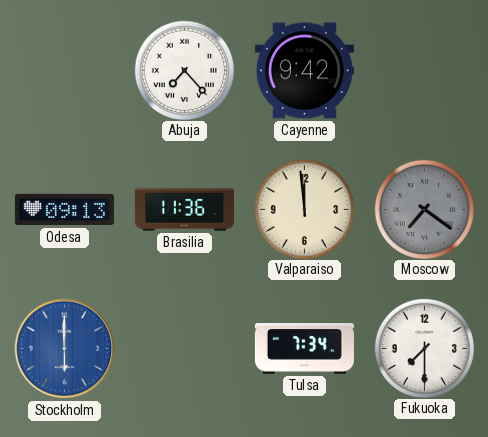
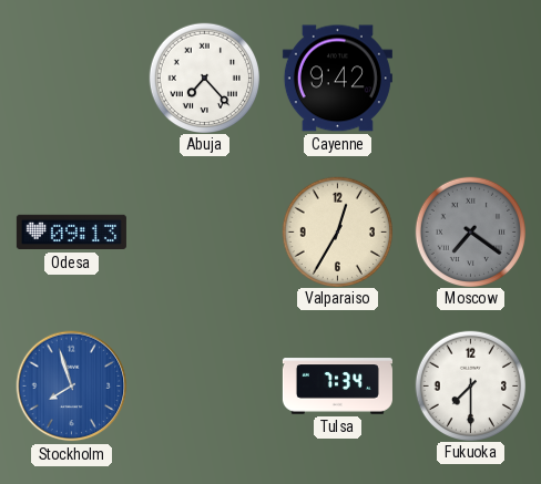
Brasilia: 11:36 -> none (184, 210)
Valparaiso: 11:59 -> 12:35 (337, 231)
Stockholm: 6:00 -> 7:57 (72, 387)
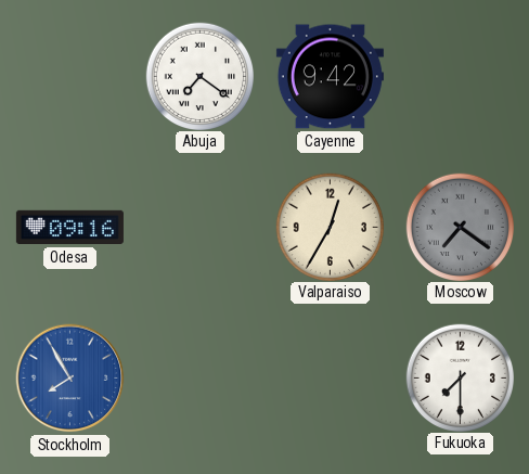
Abuja: 7:23 -> 7:21 (199, 76)
Odesa: 09:13 -> 09:16 (69, 228)
Stockholm: 7:57 -> 7:55 (70, 379)
Tulsa: 7:34 -> none (337, 387)
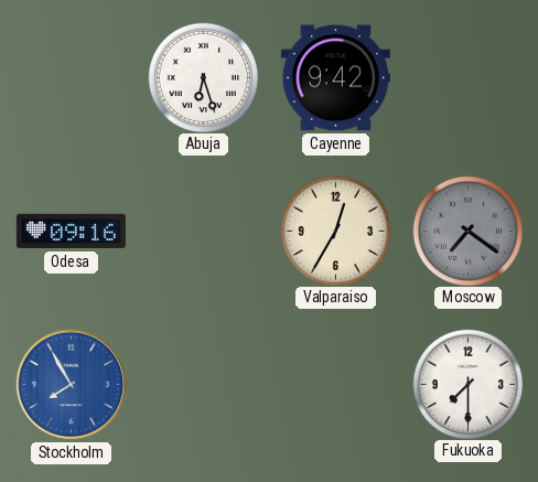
Abuja: 7:21 -> 6:27 (203, 77)
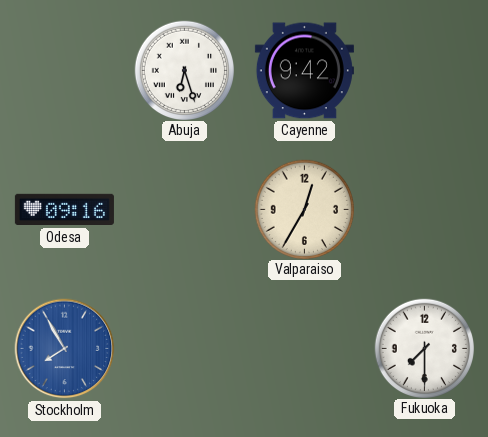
Moscow: 7:21 -> none (467, 231)
